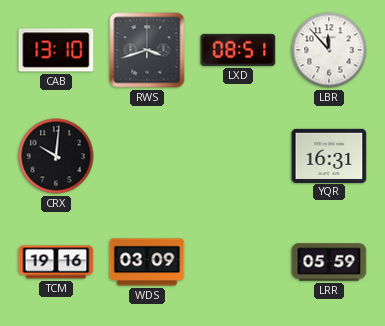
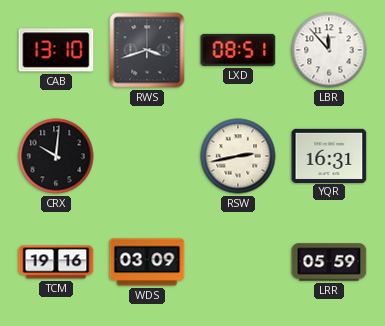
RSW: none -> 2:43 (238, 156)
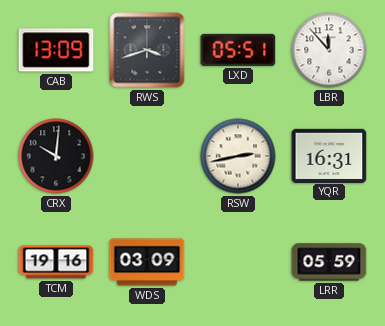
CAB: 13:10 -> 13:09 (56, 50)
LXD: 08:51 -> 05:51 (238, 50)
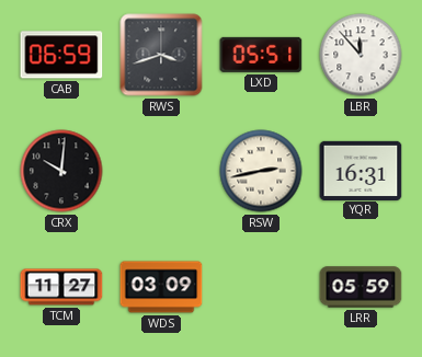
CAB: 13:09 -> 06:59 (61, 55)
TCM: 19:16 -> 11:27 (61, 287)
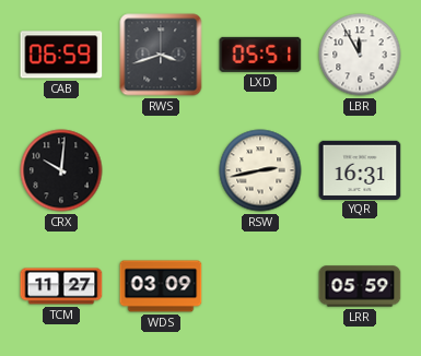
LBR: 11:53 -> 11:55 (360, 55)
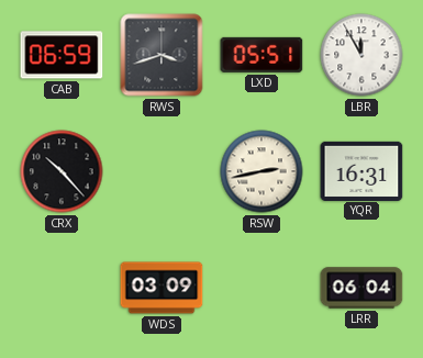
CRX: 10:01 -> 10:23 (62, 171)
TCM: 11:27 -> none (61, 286)
LRR: 05:59 -> 06:04 (361, 288)
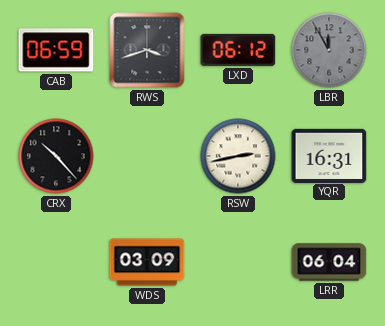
LXD: 05:51 -> 06:12 (238, 50)
LBR dial: white -> grey (329, 50)
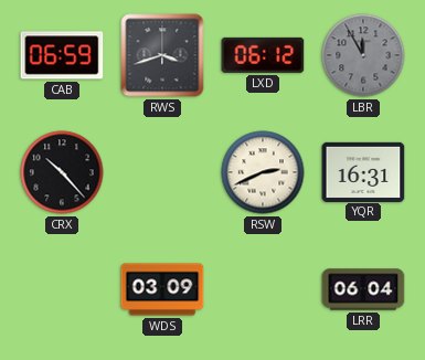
RSW: 2:43 -> 2:41 (263, 172)
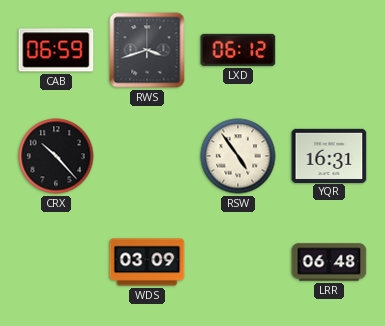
LBR: 11:55 -> none (363, 55)
RSW: 2:41 -> 4:54 (238, 156)
LRR: 06:04 -> 06:48 (329, 262)
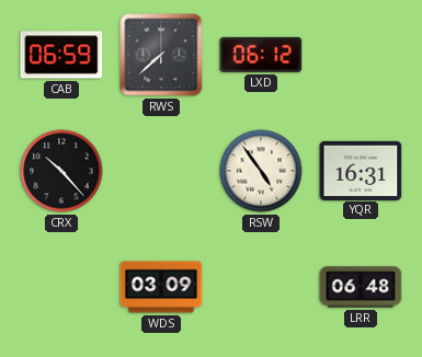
RWS: 3:42 -> 7:38 (161, 55)
